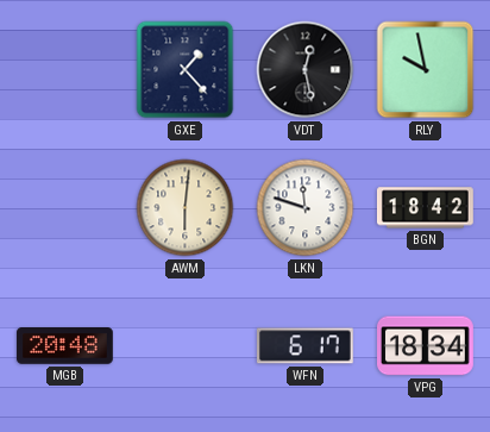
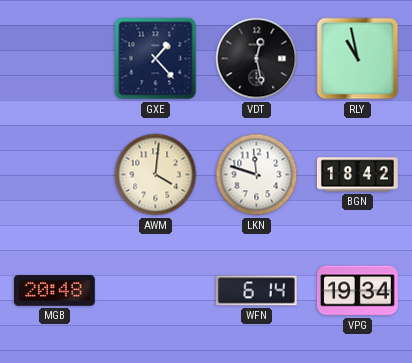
RLY: 9:58 -> 10:58 (358, 59)
AWM: 6:01 -> 4:01 (156, 175)
WFN: 6:17 -> 6:14 (256, 291)
VPG: 18:34 -> 19:34 (358, 291)
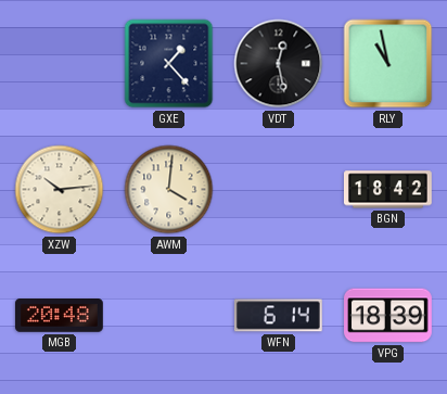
XZW: none -> 10:14 (60, 190)
LKN: 11:48 -> none (257, 175)
VPG: 19:34 -> 18:39 (388, 316)
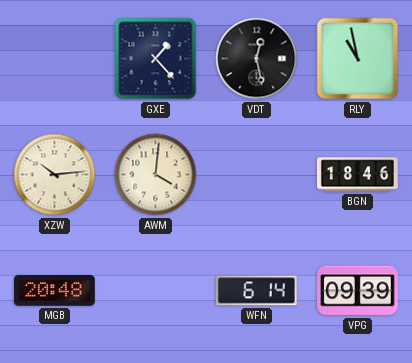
BGN: 18:42 -> 18:46 (357, 175)
VPG: 18:39 -> 09:39 (358, 291)
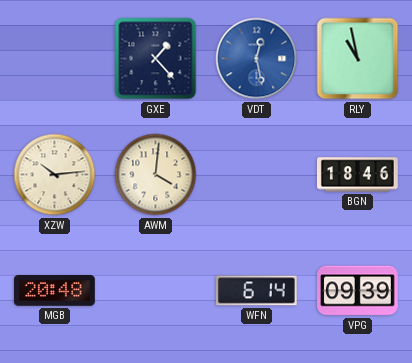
VDT dial: black -> blue (257, 59)
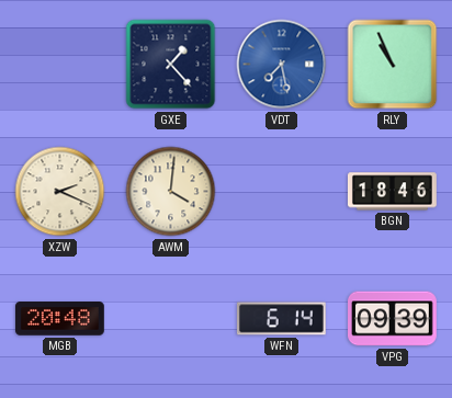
VDT: 12:28 -> 7:28 (282, 65)
RLY: 10:58 -> 10:56 (393, 65)
XZW: 10:14 -> 2:19 (60, 192)
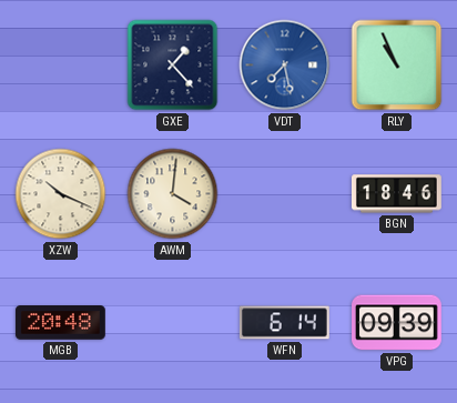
XZW: 2:19 -> 10:19 (61, 194)
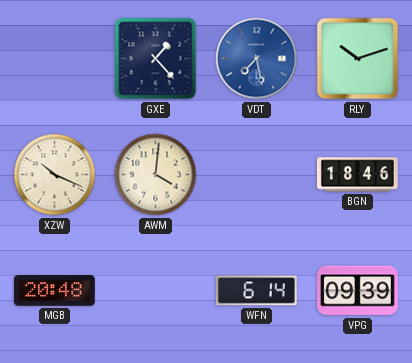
RLY: 10:56 -> 10:12 (358, 59)
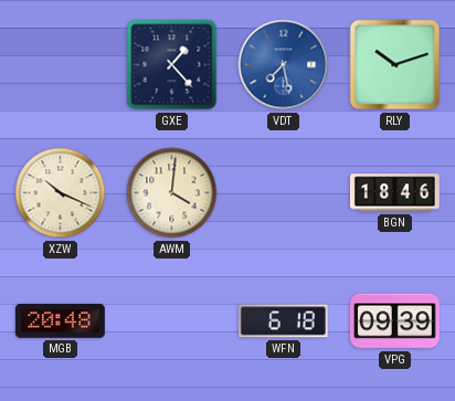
WFN: 6:14 -> 6:18 (283, 321)
